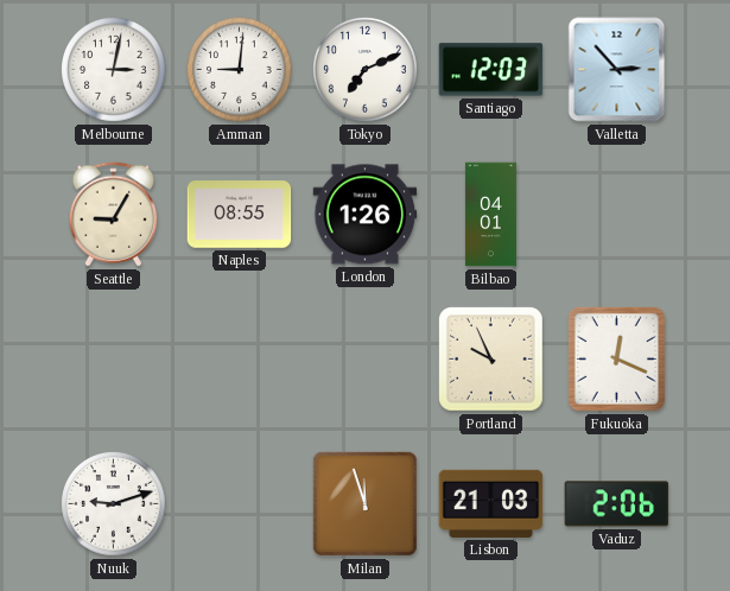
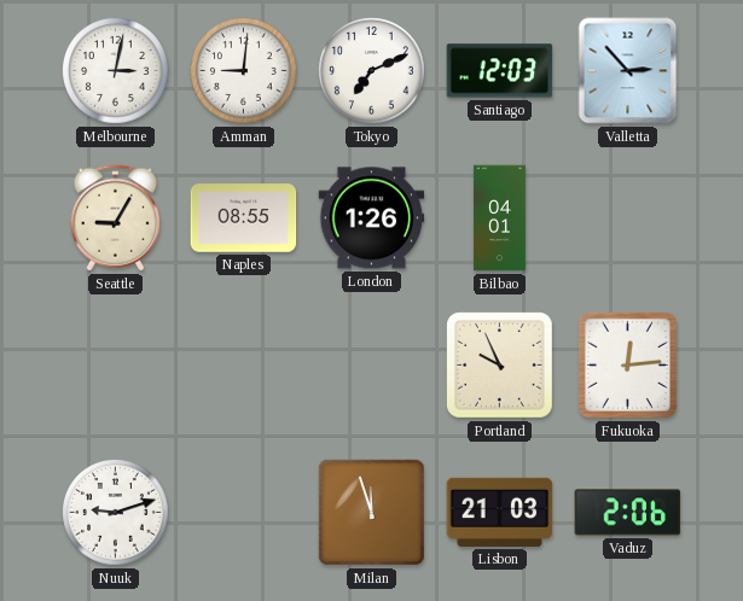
Fukuoka: 12:19 -> 12:14 (627, 364)
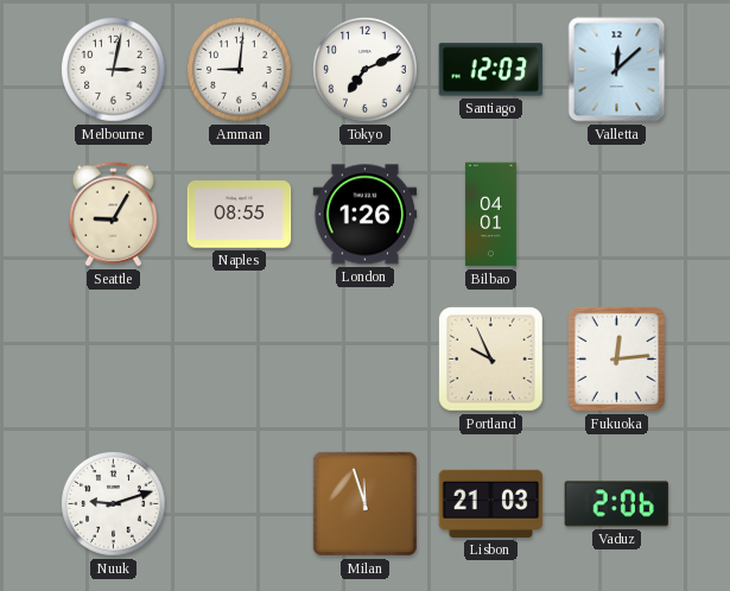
Valletta: 2:53 -> 12:08 (617, 70)
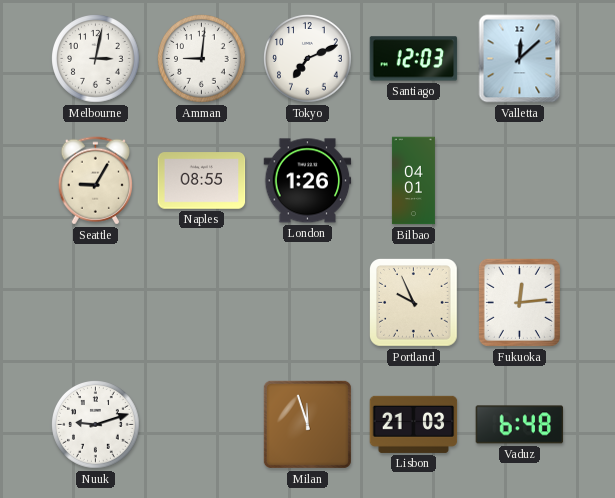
Vaduz: 2:06 -> 6:48 (520, 425)
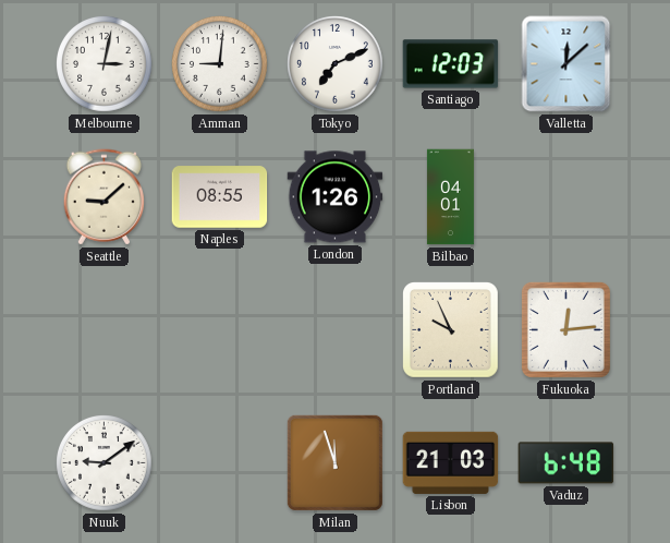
Seattle: 9:05 -> 9:08 (103, 197)
Nuuk: 9:12 -> 9:09 (105, 463)
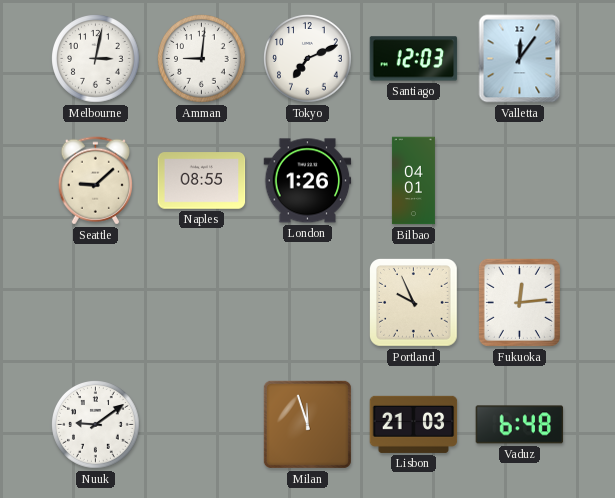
Valletta: 12:08 -> 12:06 (520, 59)
